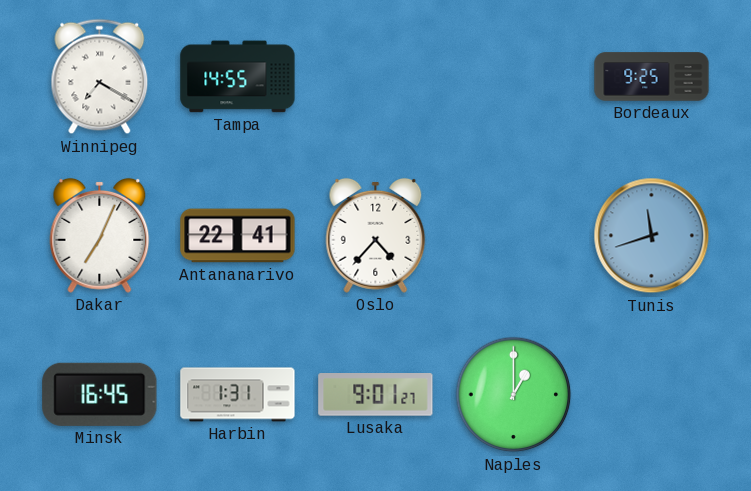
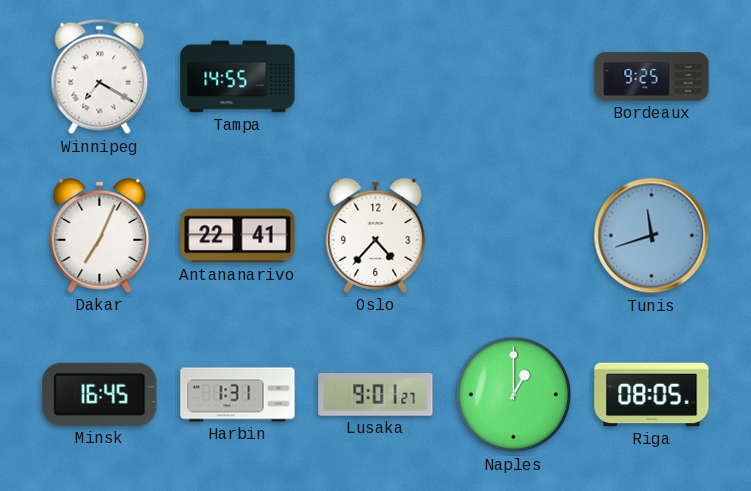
Riga: none -> 08:05 (652, 395)
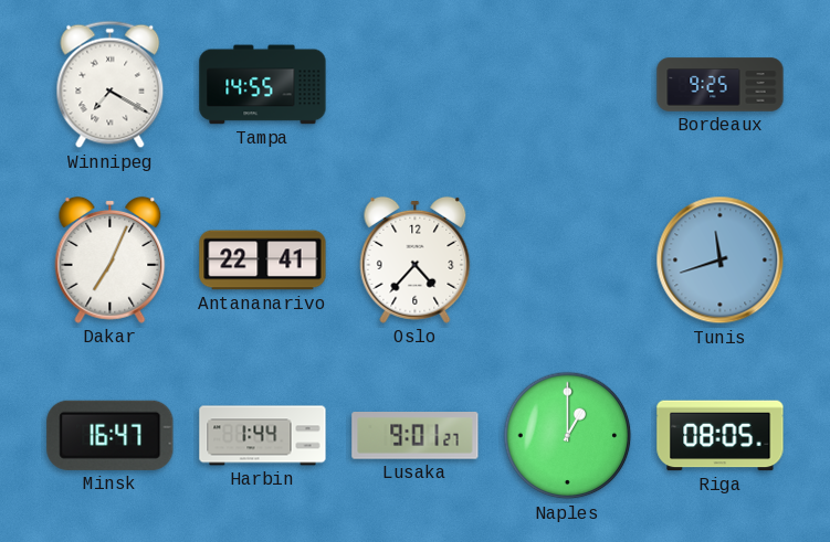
Minsk: 16:45 -> 16:47 (111, 435)
Harbin: 1:31 -> 1:44 (263, 436)
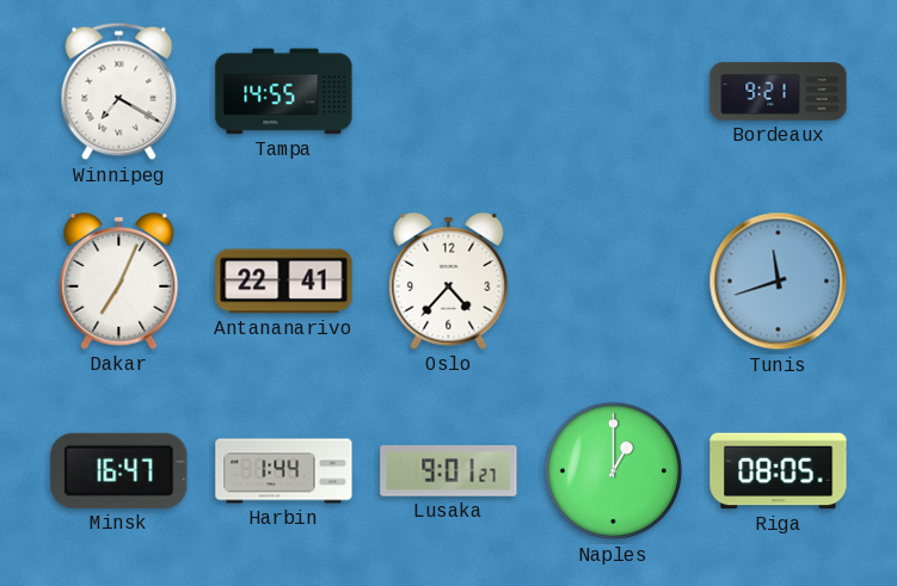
Bordeaux: 9:25 -> 9:21 (779, 92)
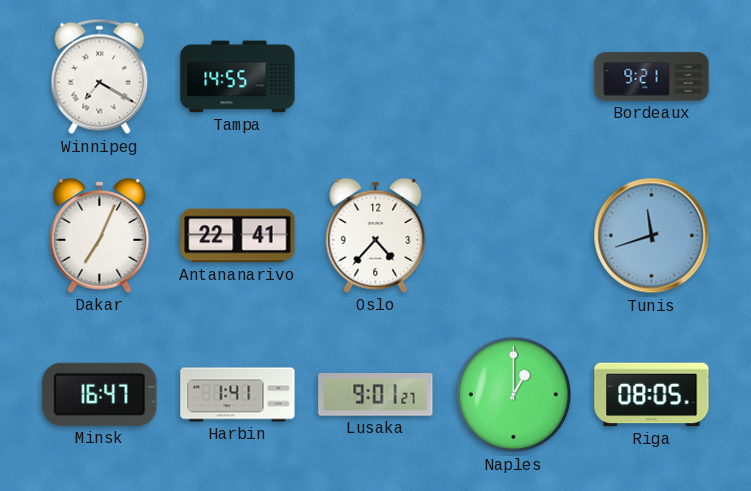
Harbin: 1:44 -> 1:41 (238, 395)
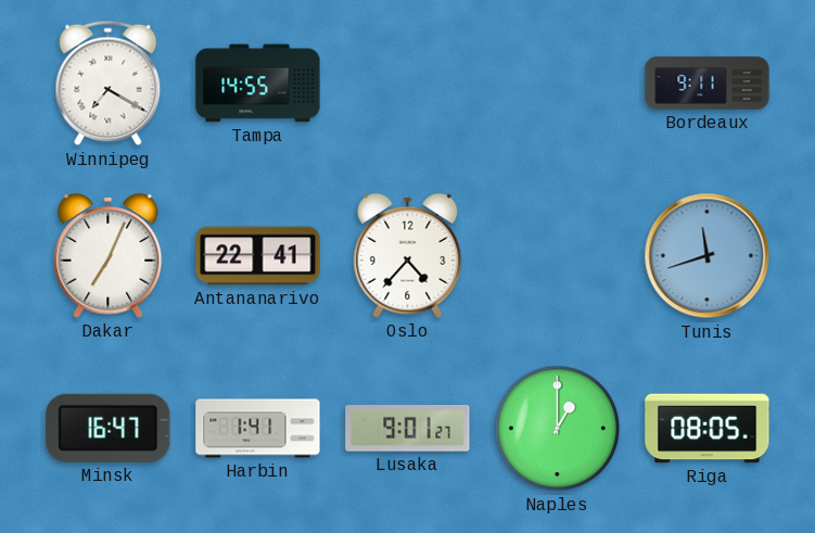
Bordeaux: 9:21 -> 9:11 (708, 84)
